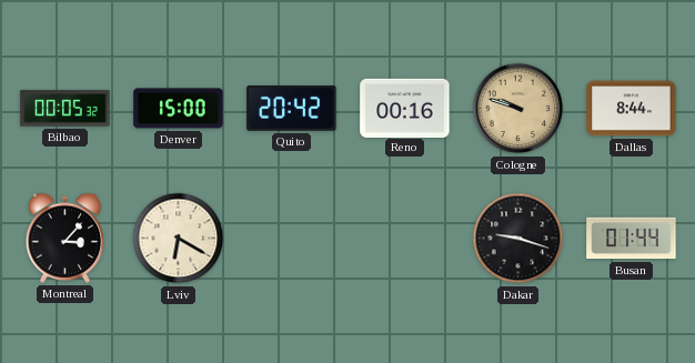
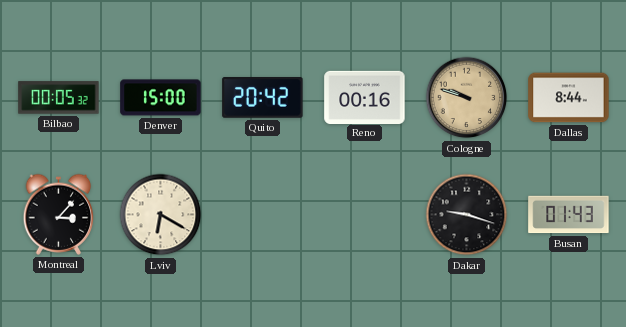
Busan: 01:44 -> 01:43 (569, 215)
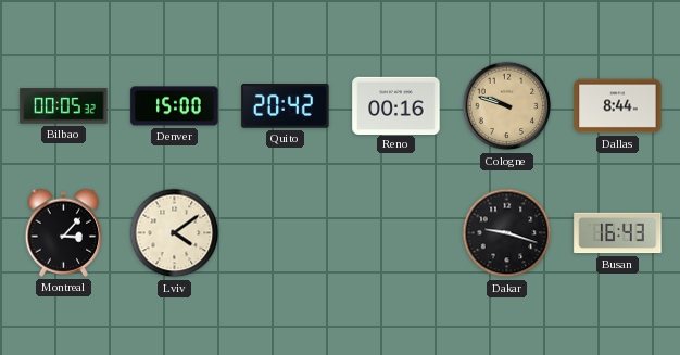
Lviv: 6:20 -> 4:09 (175, 233)
Busan: 01:43 -> 16:43 (618, 233)
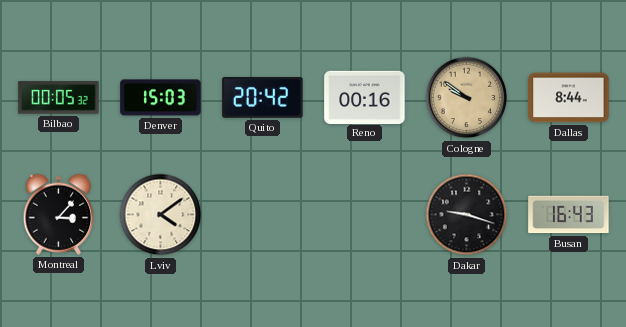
Denver: 15:00 -> 15:03 (161, 98)
Cologne: 9:48 -> 9:51 (467, 98)
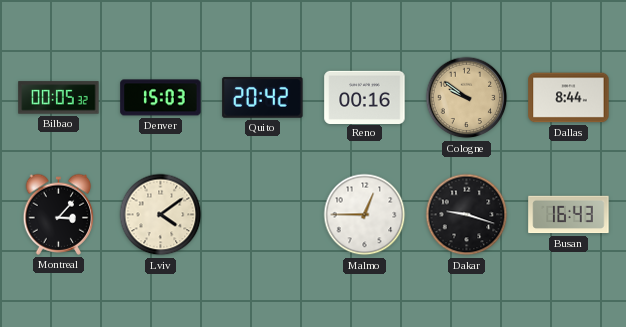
Malmo: none -> 12:45 (365, 215)
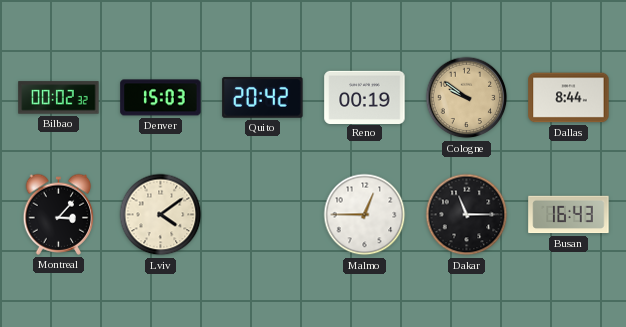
Bilbao: 00:05 -> 00:02 (59, 98)
Reno: 00:16 -> 00:19 (365, 97)
Dakar: 9:18 -> 11:15 (467, 215)
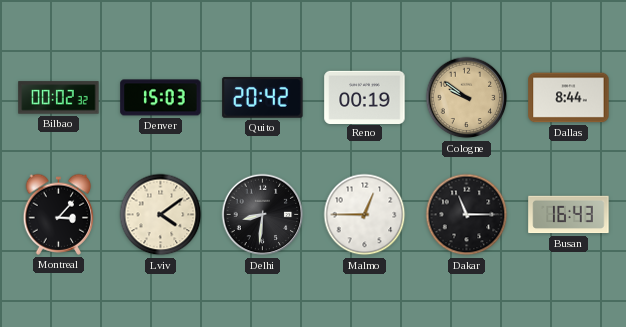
Delhi: none -> 8:31 (263, 215)
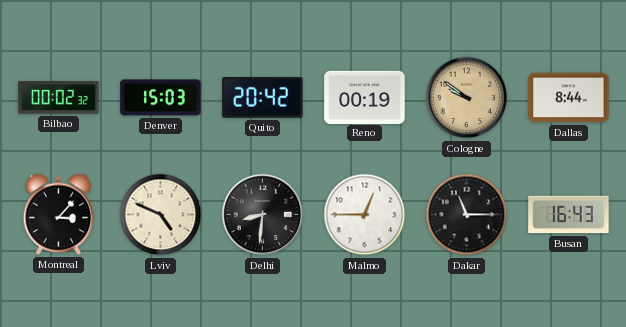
Lviv: 4:09 -> 4:49 (161, 215)
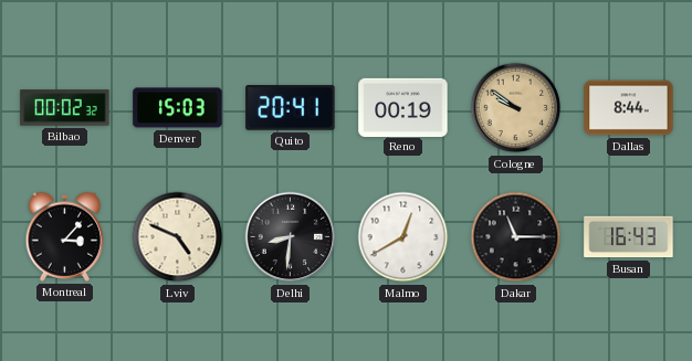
Quito: 20:42 -> 20:41 (291, 108)
Malmo: 12:45 -> 12:40 (403, 237)
